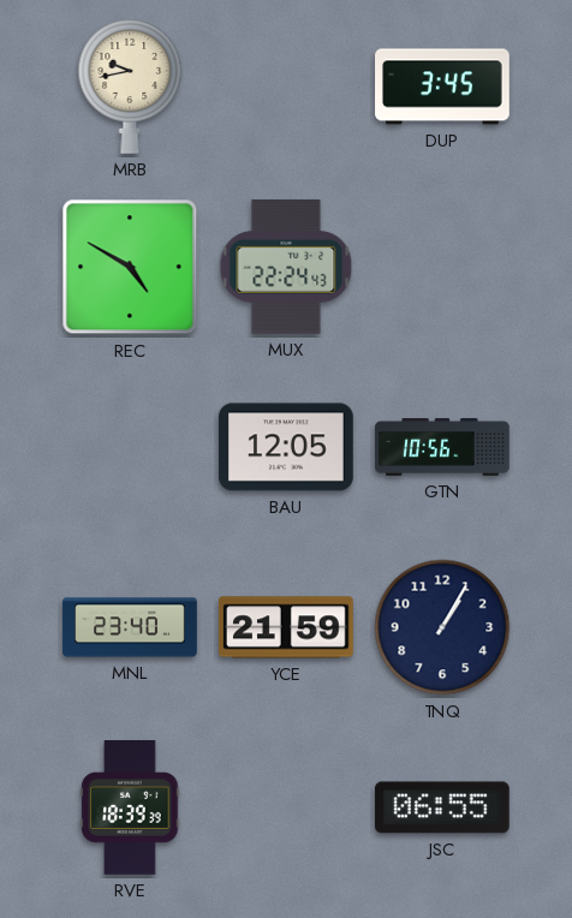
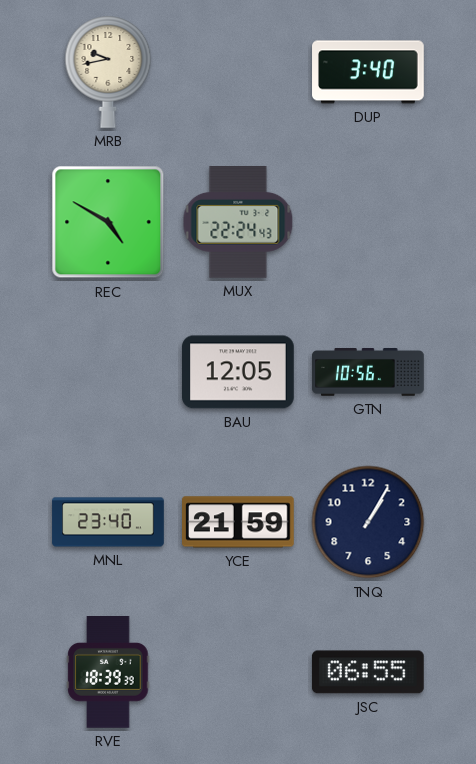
DUP: 3:45 -> 3:40 (368, 72)
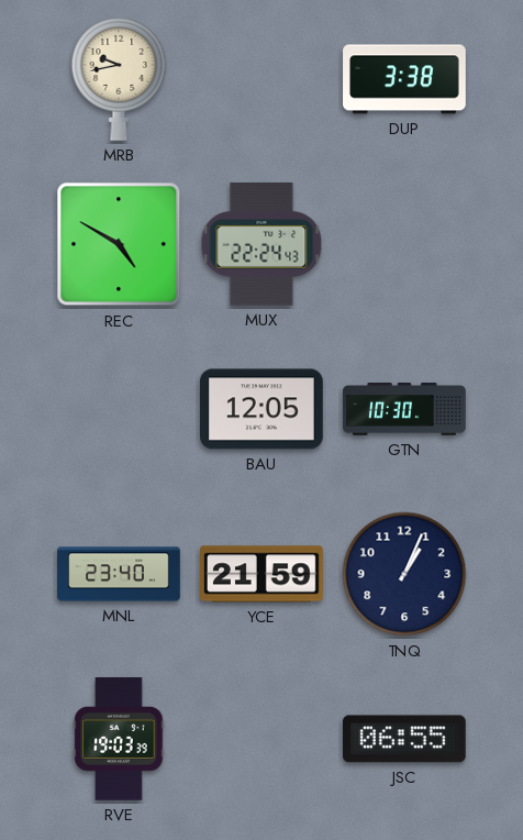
DUP: 3:40 -> 3:38 (404, 79)
GTN: 10:56 -> 10:30 (404, 409)
TNQ: 1:05 -> 1:04 (404, 574)
RVE: 18:39 -> 19:03 (119, 740)
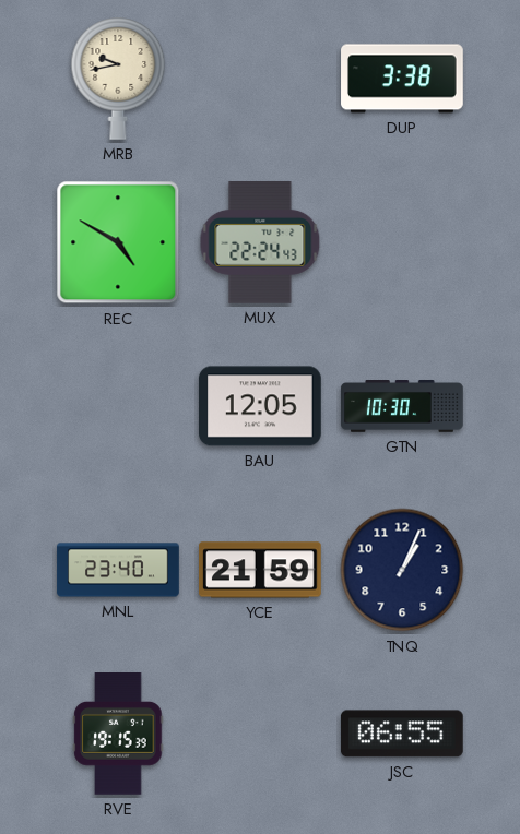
RVE: 19:03 -> 19:15 (118, 735)
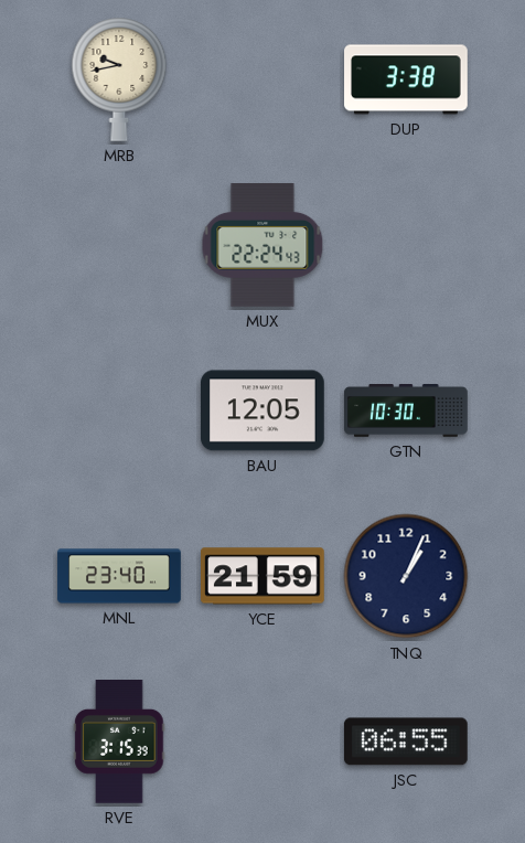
REC: 4:50 -> none (118, 242)
RVE: 19:15 -> 3:15 (119, 743)
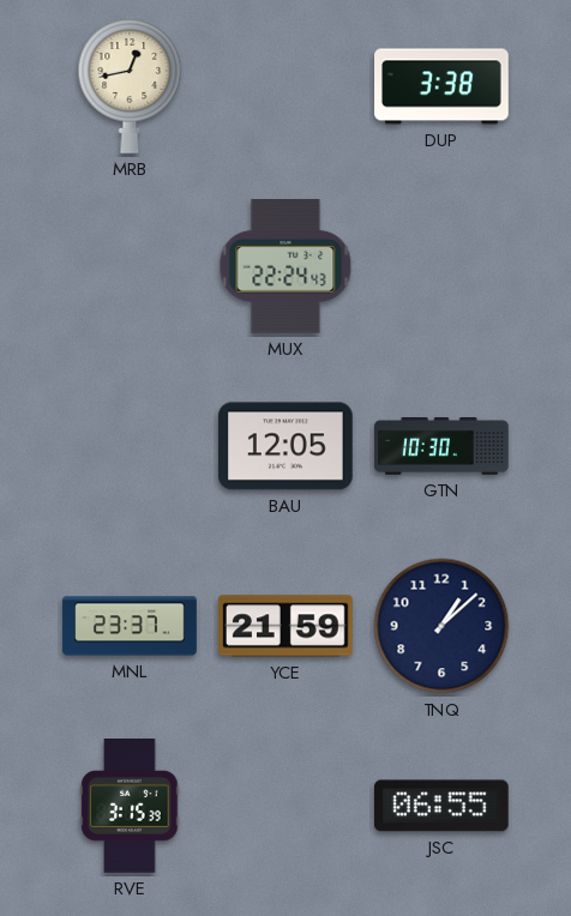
MRB: 9:43 -> 12:43 (130, 86)
MNL: 23:40 -> 23:37 (130, 626)
TNQ: 1:04 -> 1:08 (441, 626)
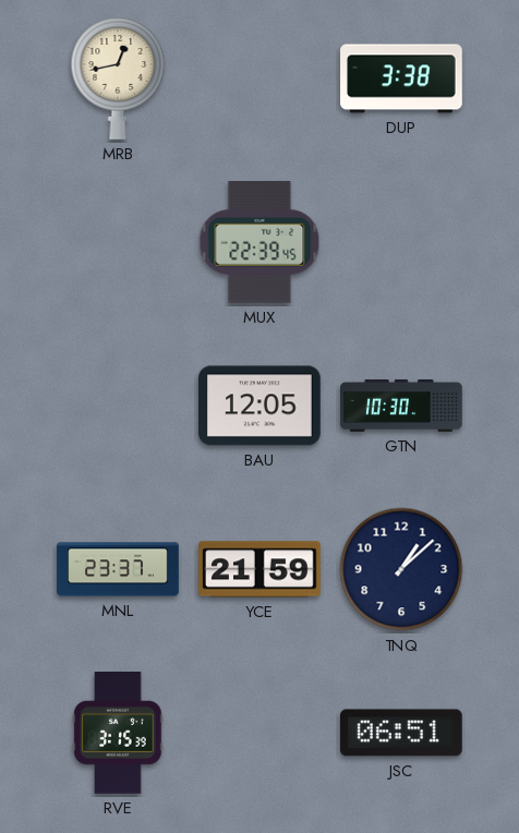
MUX: 22:24 -> 22:39 (259, 243)
JSC: 06:55 -> 06:51 (401, 733)
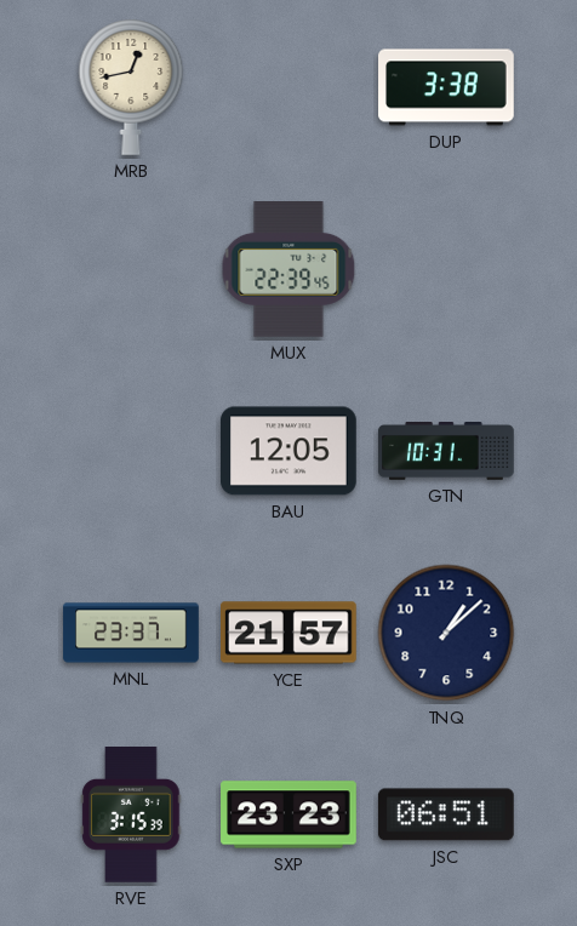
GTN: 10:30 -> 10:31 (446, 451)
YCE: 21:59 -> 21:57 (290, 633)
SXP: none -> 23:23 (288, 814)
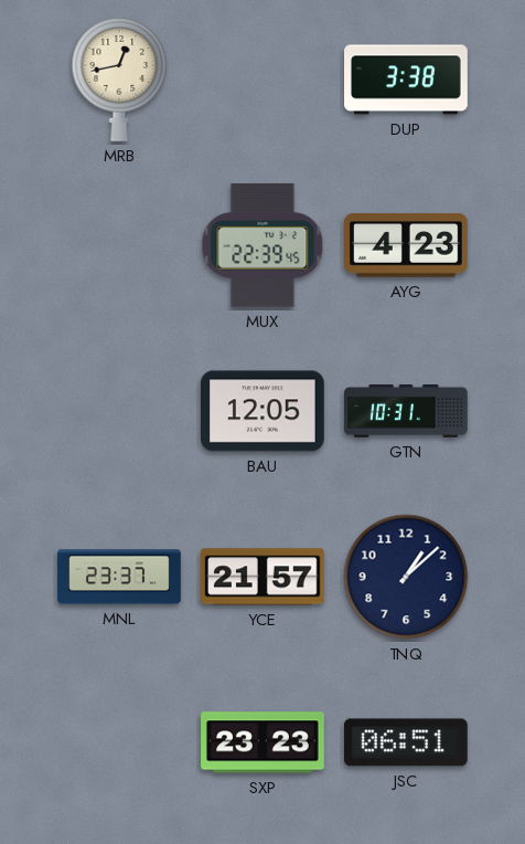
AYG: none -> 4:23 (407, 245)
RVE: 3:15 -> none (131, 816)
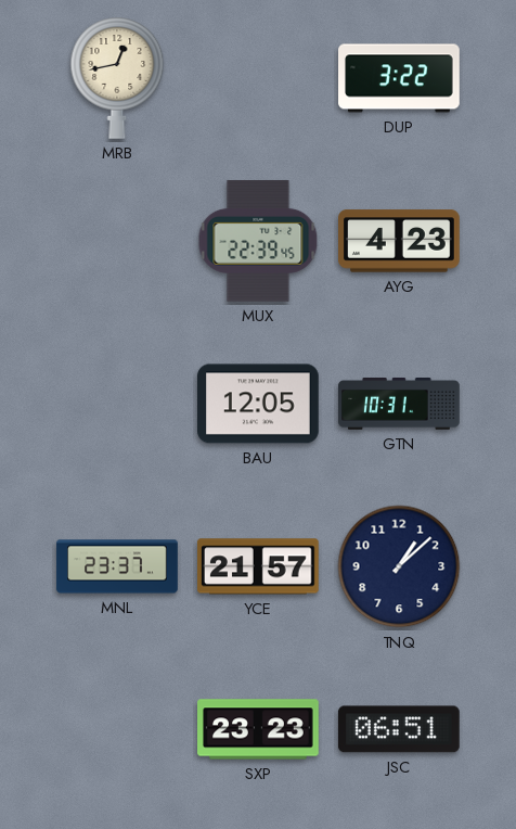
DUP: 3:38 -> 3:22 (399, 78)
